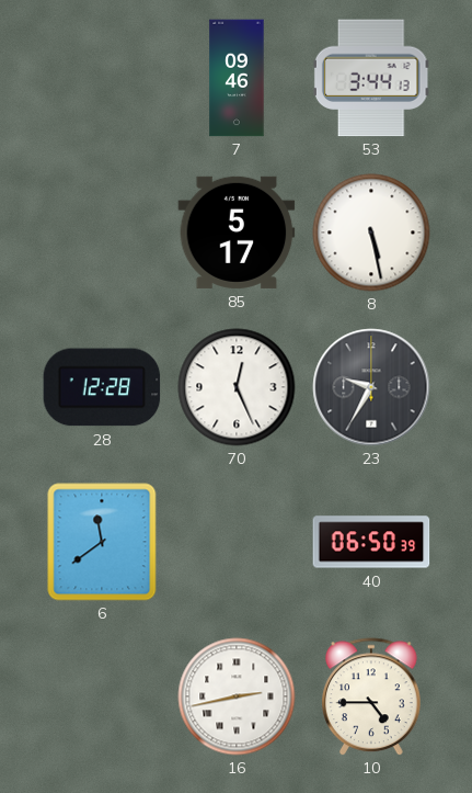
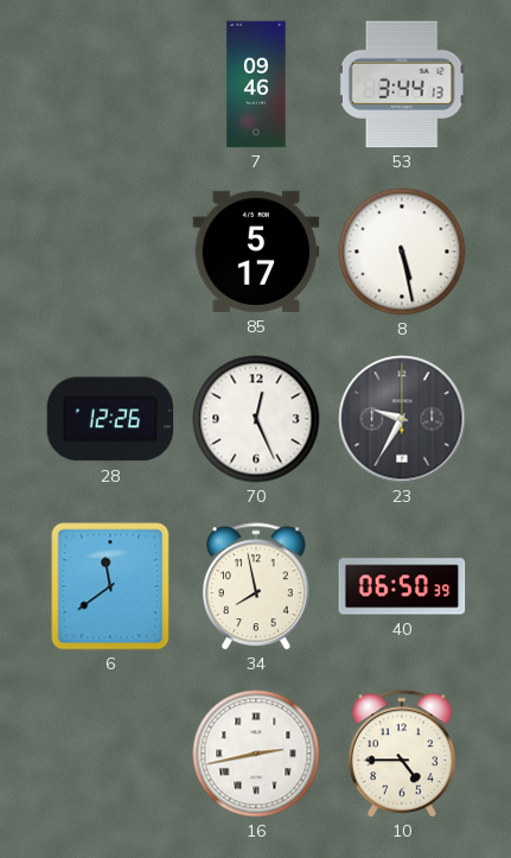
28: 12:28 -> 12:26 (110, 419)
34: none -> 7:58 (257, 586)
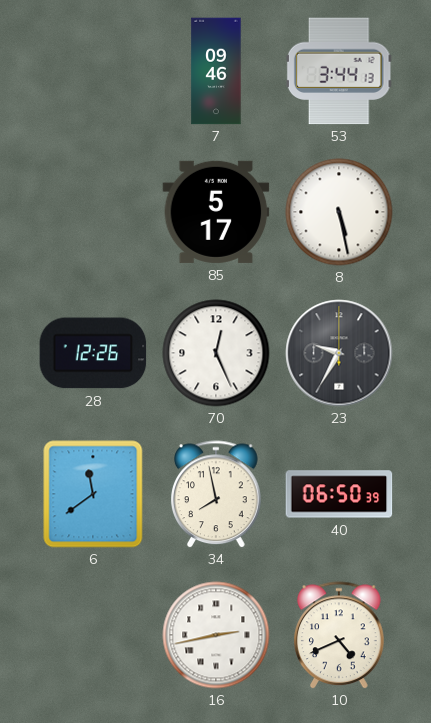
10: 4:45 -> 4:41 (340, 635)
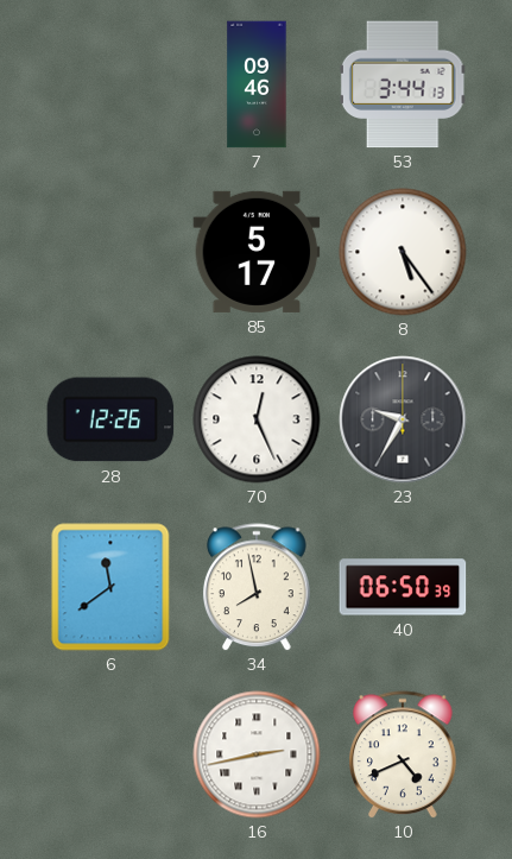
8: 5:28 -> 5:24 (403, 252)
